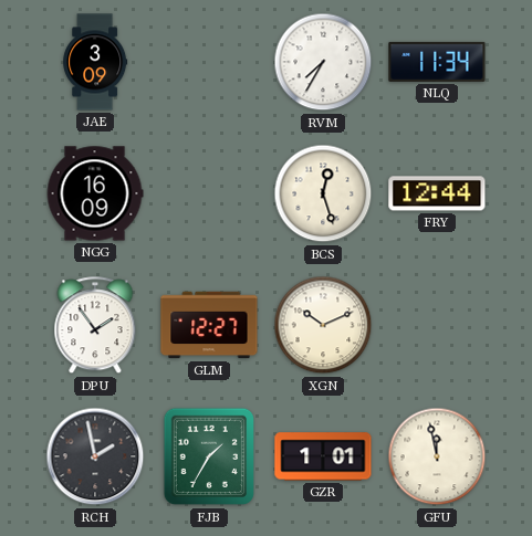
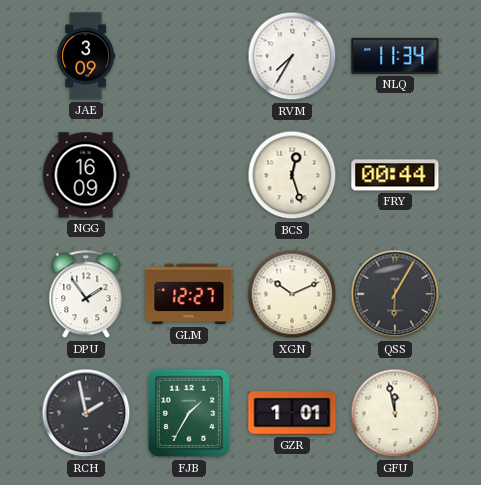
FRY: 12:44 -> 00:44 (395, 175)
QSS: none -> 6:05 (395, 294)
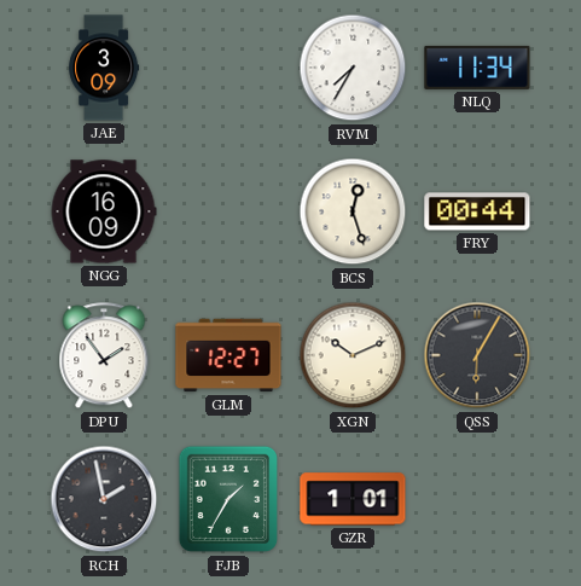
GFU: 11:58 -> none (395, 413)
